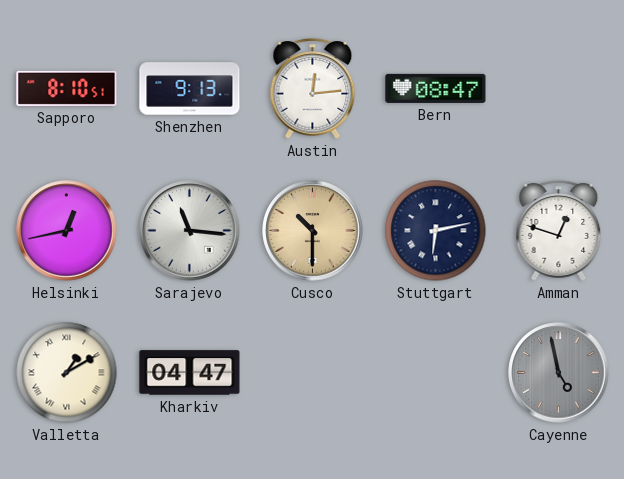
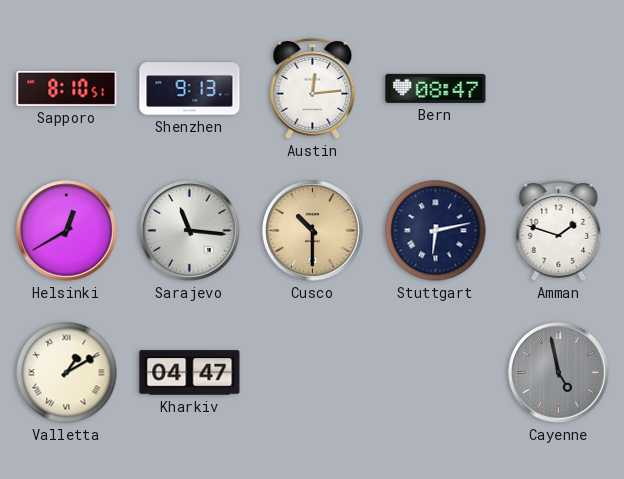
Helsinki: 12:43 -> 12:40 (67, 231)
Amman: 12:48 -> 1:48 (559, 231)
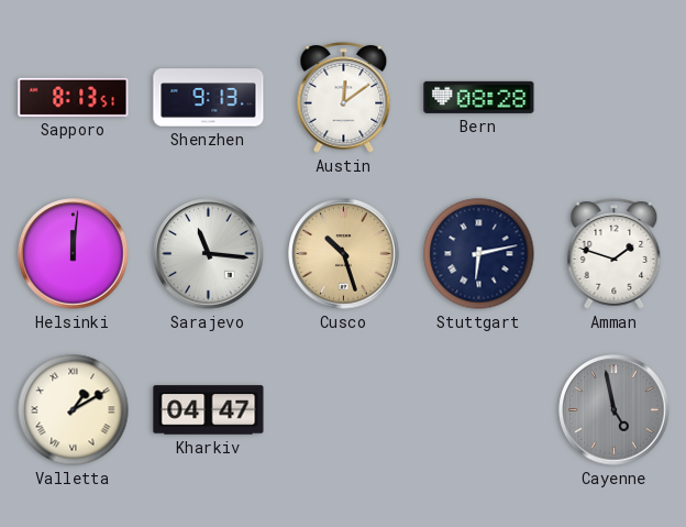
Sapporo: 8:10 -> 8:13 (74, 97)
Austin: 12:14 -> 12:09 (344, 98)
Bern: 08:47 -> 08:28 (479, 97)
Helsinki: 12:40 -> 12:01 (74, 254)
Cusco: 10:30 -> 10:27 (344, 254)
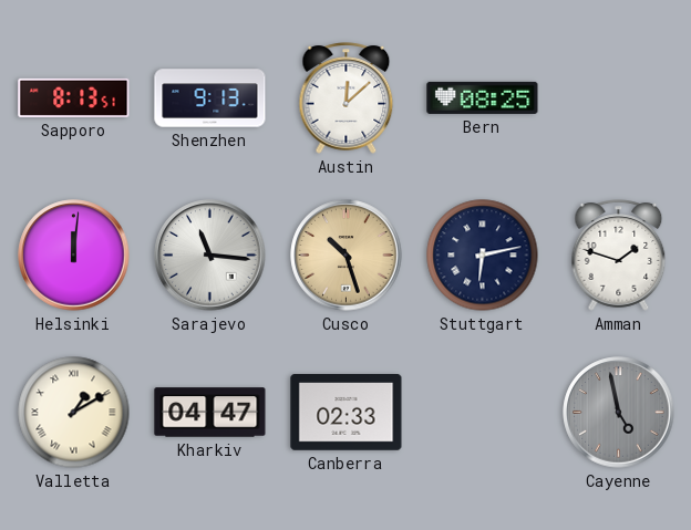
Austin: 12:09 -> 12:08 (347, 98)
Bern: 08:28 -> 08:25 (483, 97)
Canberra: none -> 02:33 (347, 413)
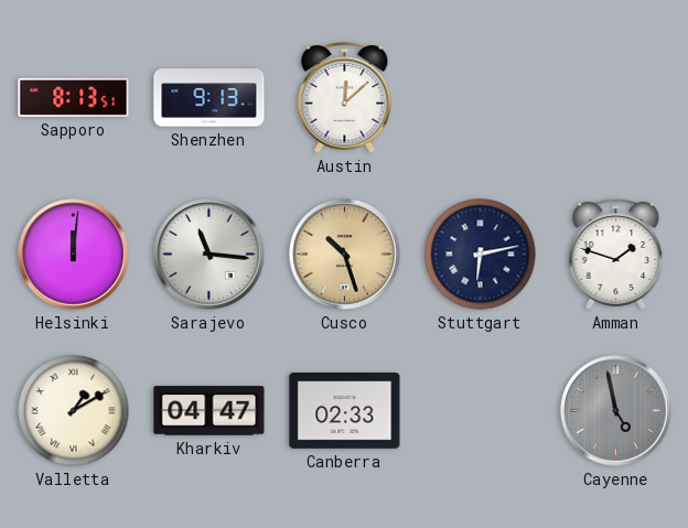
Bern: 08:25 -> none (483, 97)
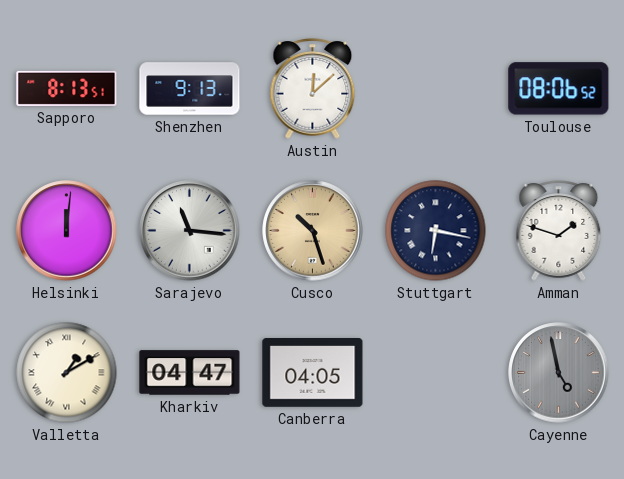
Toulouse: none -> 08:06 (559, 89)
Stuttgart: 6:13 -> 6:17 (436, 231)
Canberra: 02:33 -> 04:05 (313, 373)
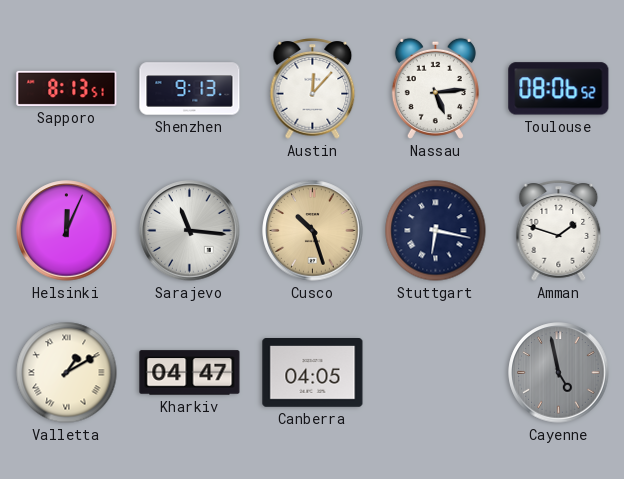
Austin: 12:08 -> 12:07 (313, 89)
Nassau: none -> 5:14 (435, 88)
Helsinki: 12:01 -> 12:04 (67, 231)
